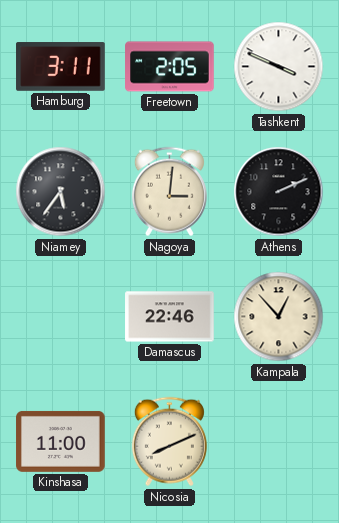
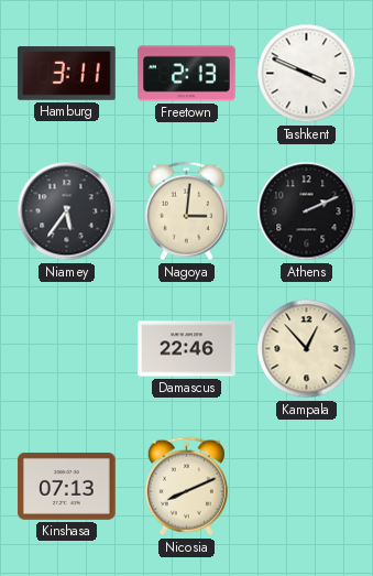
Freetown: 2:05 -> 2:13 (187, 74)
Kinshasa: 11:00 -> 07:13 (67, 486)
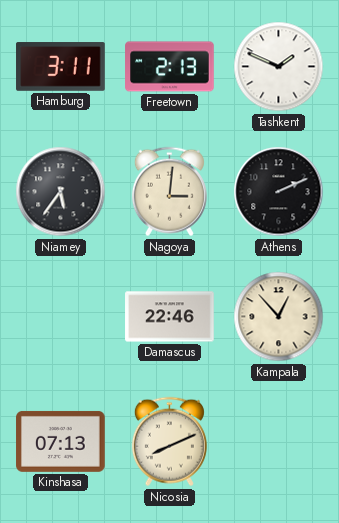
Tashkent: 3:49 -> 1:49 (279, 67)
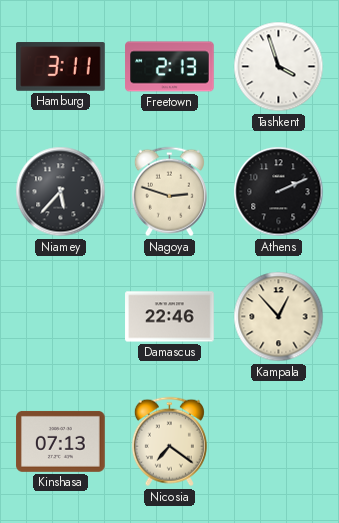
Tashkent: 1:49 -> 3:57 (279, 67)
Niamey: 5:36 -> 5:37 (61, 192)
Nagoya: 3:01 -> 2:48 (169, 192)
Nicosia: 8:11 -> 7:21 (169, 442)
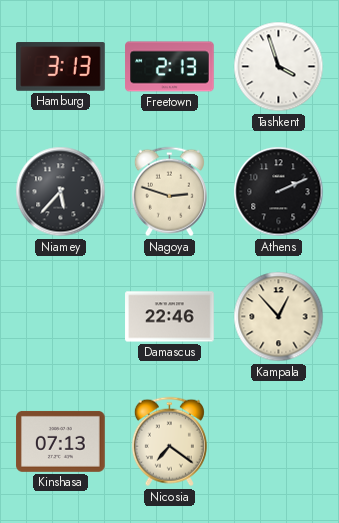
Hamburg: 3:11 -> 3:13 (61, 67)
